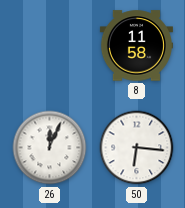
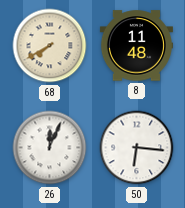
68: none -> 7:40 (50, 46)
8: 11:58 -> 11:48 (136, 46)
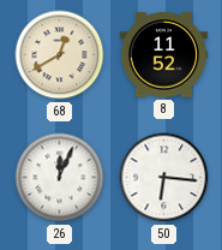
68: 7:40 -> 12:40 (60, 55)
8: 11:48 -> 11:52 (163, 55)
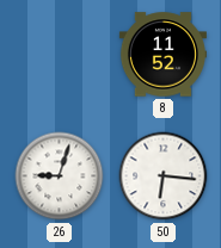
68: 12:40 -> none (60, 55)
26: 12:04 -> 9:03 (60, 176)
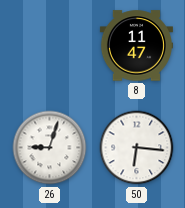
8: 11:52 -> 11:47 (136, 46)
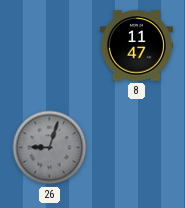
26 dial: white -> grey (50, 148)
50: 6:16 -> none (137, 148)
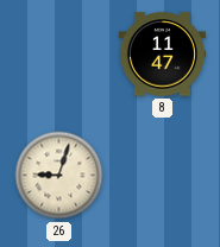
26 dial: grey -> cream (59, 176)
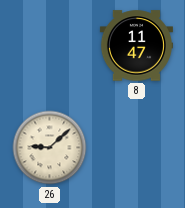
26: 9:03 -> 9:08 (50, 148)
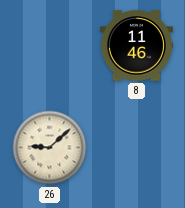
8: 11:47 -> 11:46 (136, 46)
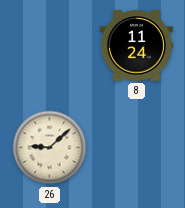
8: 11:46 -> 11:24 (136, 46)
